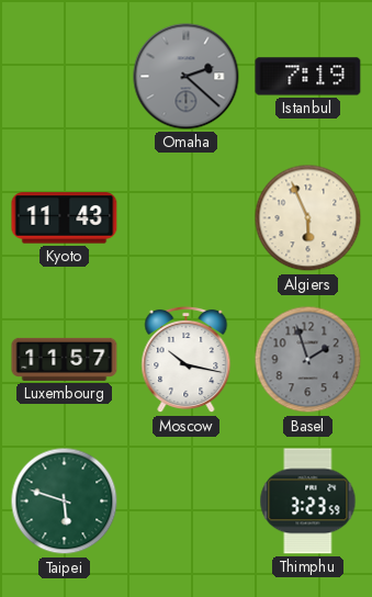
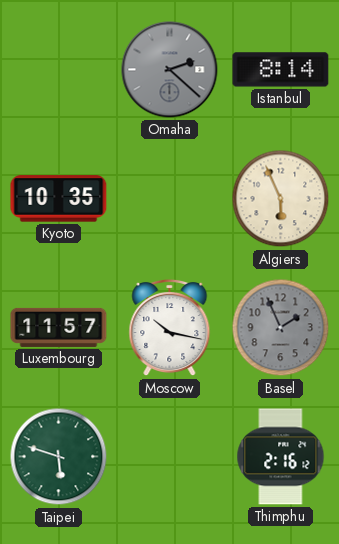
Istanbul: 7:19 -> 8:14 (281, 70)
Kyoto: 11:43 -> 10:35 (59, 199)
Basel: 1:57 -> 1:56 (281, 328)
Thimphu: 3:23 -> 2:16 (281, 457)
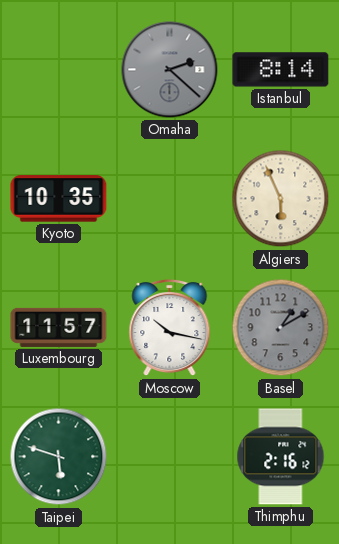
Basel: 1:56 -> 1:10 (281, 328)
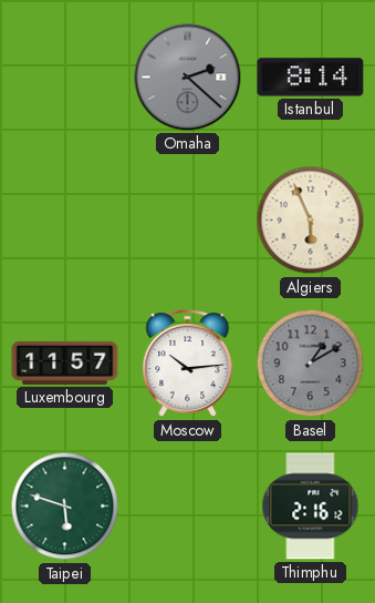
Kyoto: 10:35 -> none (59, 199)
Moscow: 10:17 -> 10:14 (188, 364)
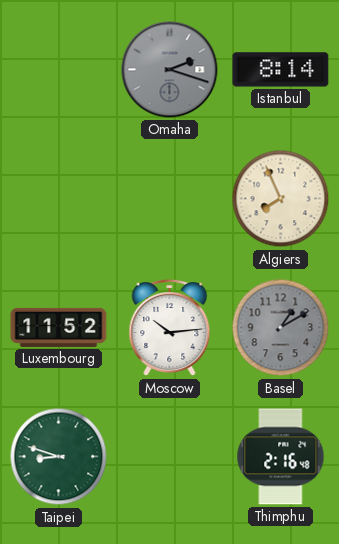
Omaha: 2:22 -> 2:18 (170, 70)
Algiers: 5:56 -> 7:56 (281, 199)
Luxembourg: 11:57 -> 11:52 (59, 327)
Taipei: 5:48 -> 8:48 (59, 457)
Thimphu: 2:16:12 -> 2:16:48 (281, 457)
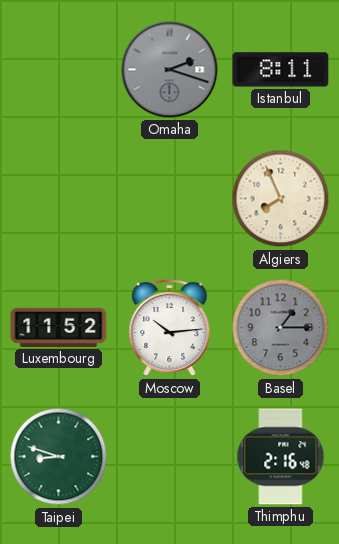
Istanbul: 8:14 -> 8:11 (281, 70)
Basel: 1:10 -> 1:15 (281, 328)
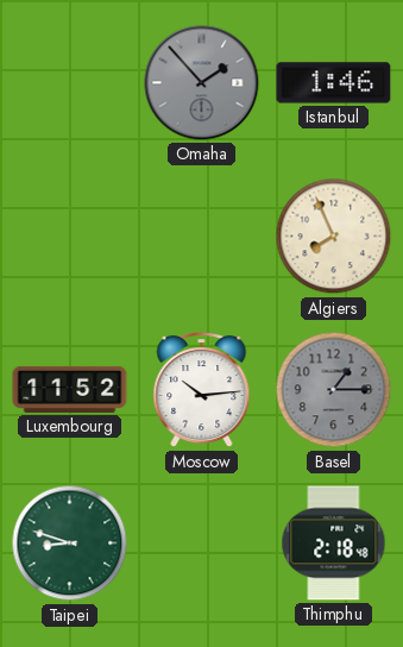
Omaha: 2:18 -> 1:53 (202, 83)
Istanbul: 8:11 -> 1:46 (334, 83)
Thimphu: 2:16 -> 2:18 (334, 544)
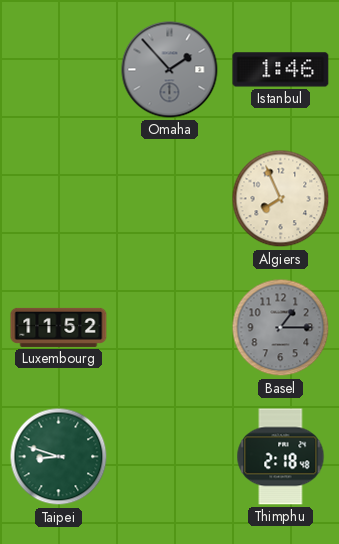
Moscow: 10:14 -> none (202, 390)
